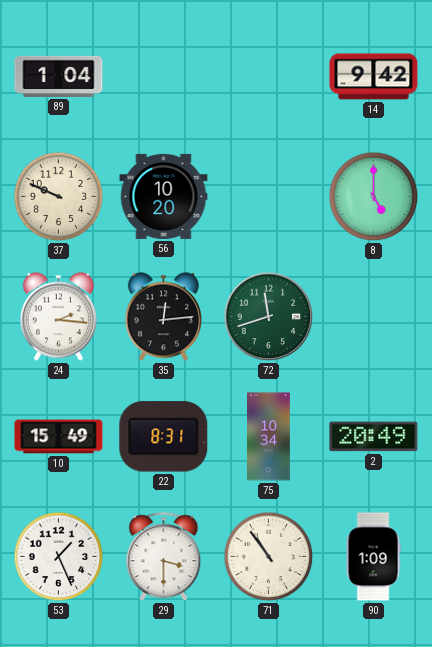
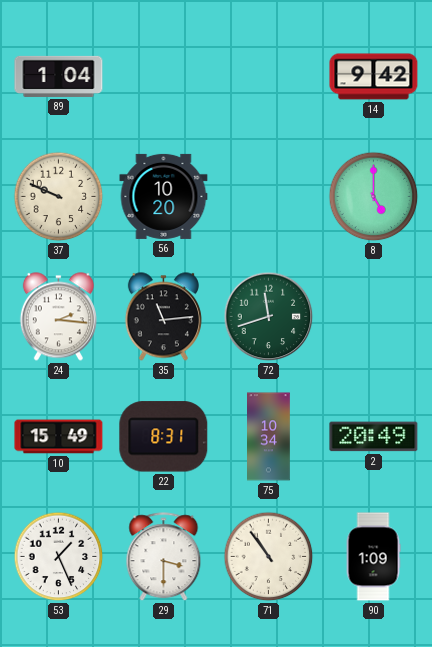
35: 12:14 -> 11:14 (163, 317)
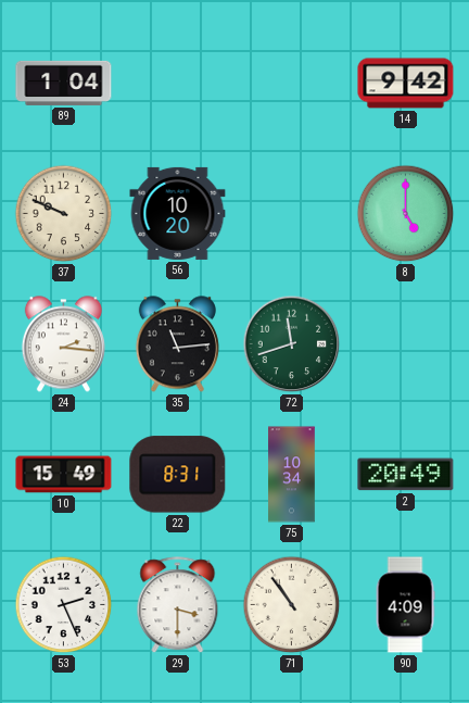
53: 1:26 -> 2:26 (64, 605)
90: 1:09 -> 4:09 (405, 605)
